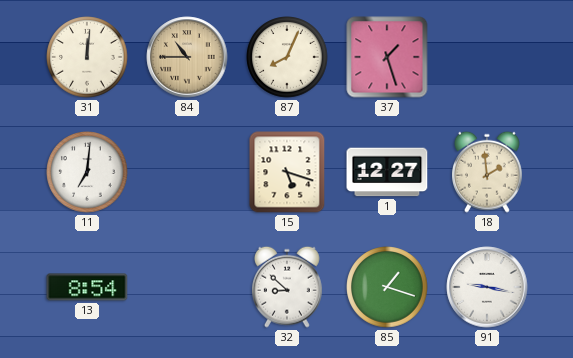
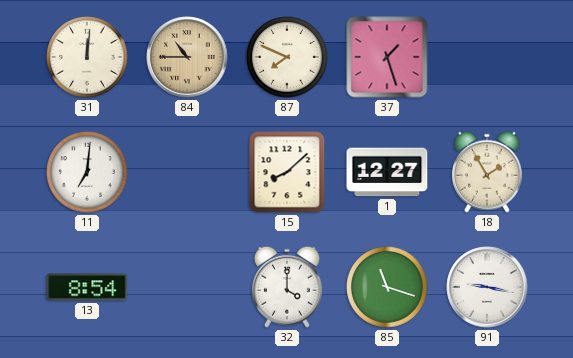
87: 8:04 -> 7:49 (287, 57)
15: 5:18 -> 8:08 (287, 172)
18: 1:59 -> 1:55 (488, 172)
32: 8:52 -> 4:00 (288, 287)
85: 1:18 -> 11:18 (387, 287)
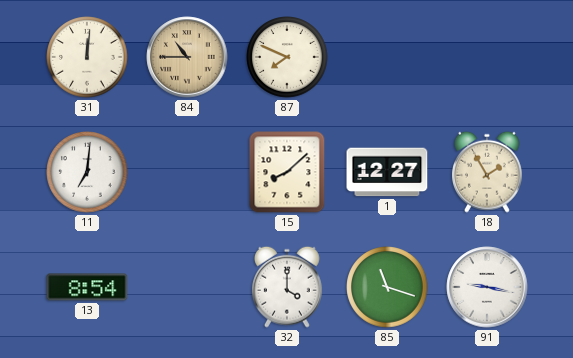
37: 1:27 -> none (387, 57)
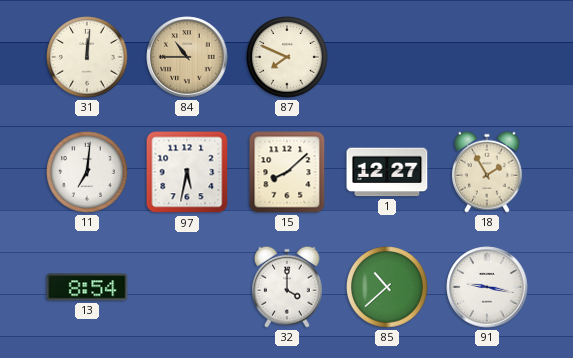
97: none -> 5:32 (187, 172)
85: 11:18 -> 10:38 (387, 287)
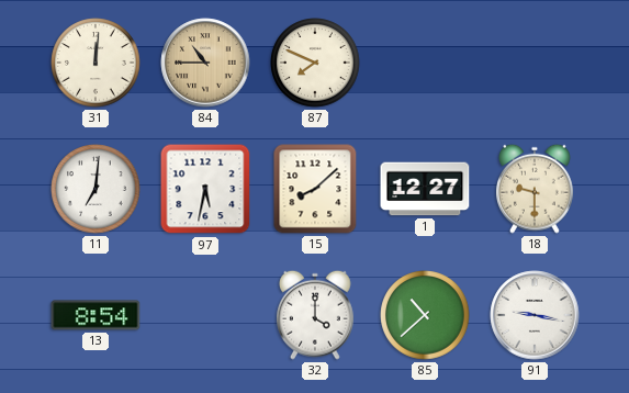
18: 1:55 -> 9:30 (536, 189)
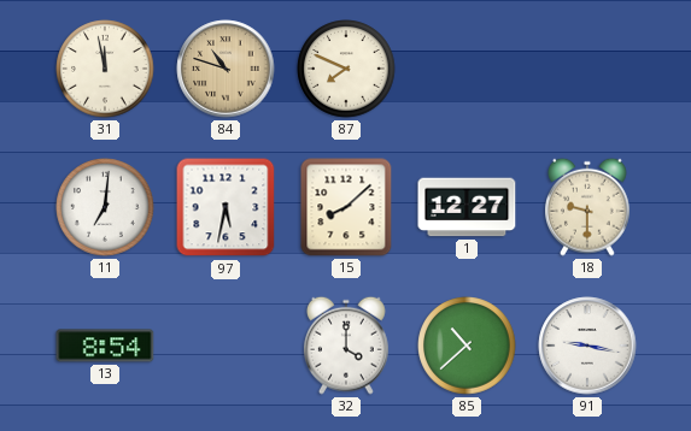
31: 12:01 -> 11:58 (105, 69)
84: 10:45 -> 10:48 (226, 69)
